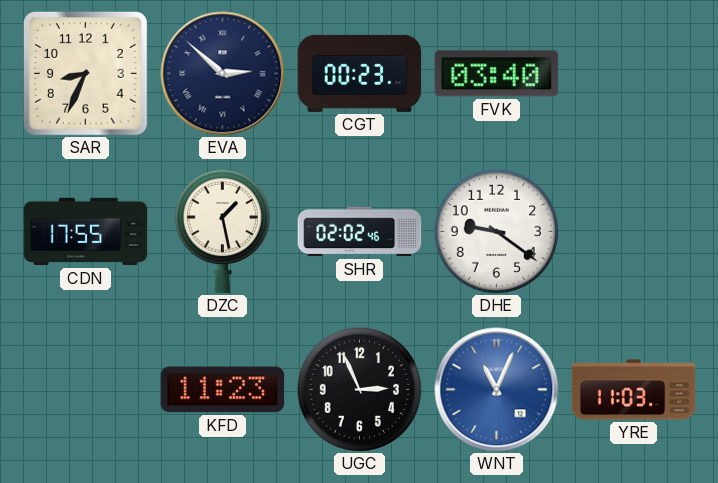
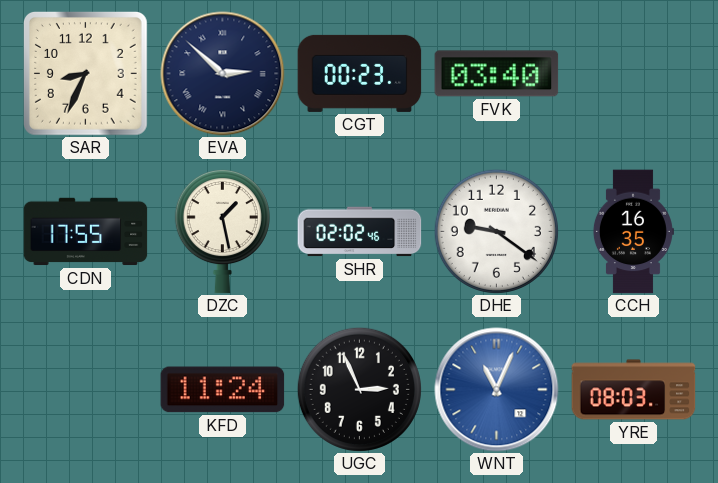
CCH: none -> 16:35 (633, 232)
KFD: 11:23 -> 11:24 (223, 390)
YRE: 11:03 -> 08:03 (634, 390)
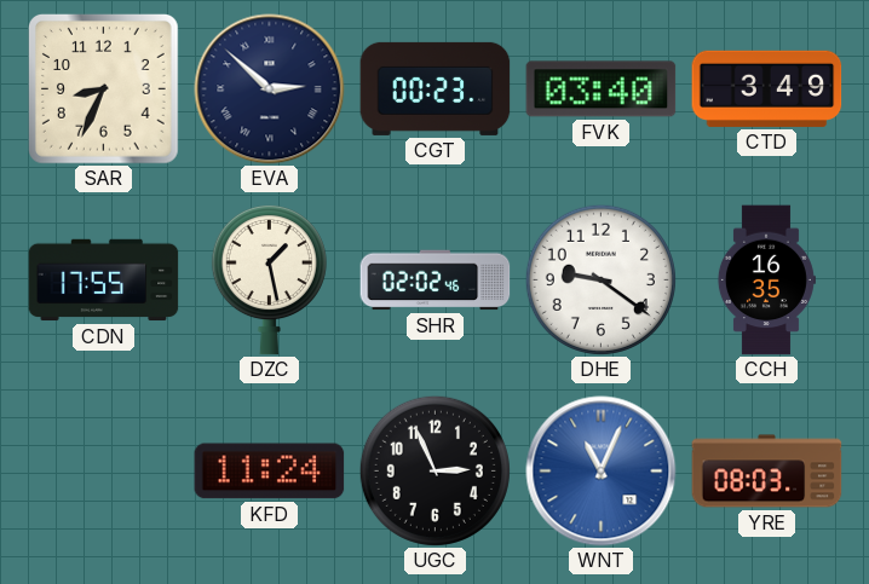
CTD: none -> 3:49 (767, 88)
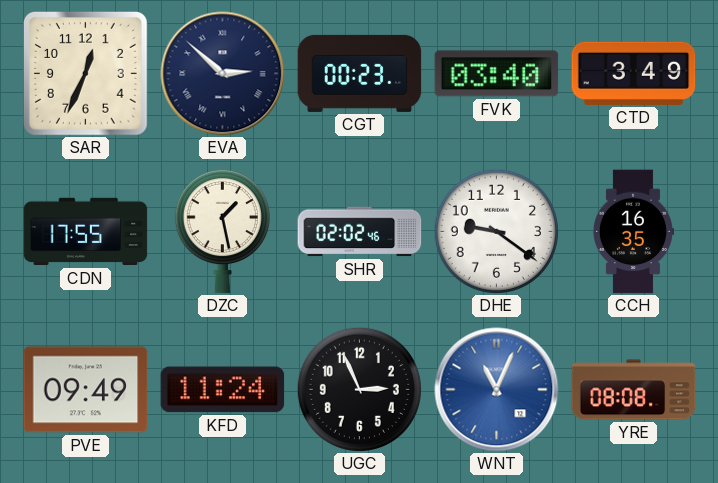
SAR: 8:34 -> 12:34 (85, 73)
PVE: none -> 09:49 (86, 390)
YRE: 08:03 -> 08:08 (634, 390)
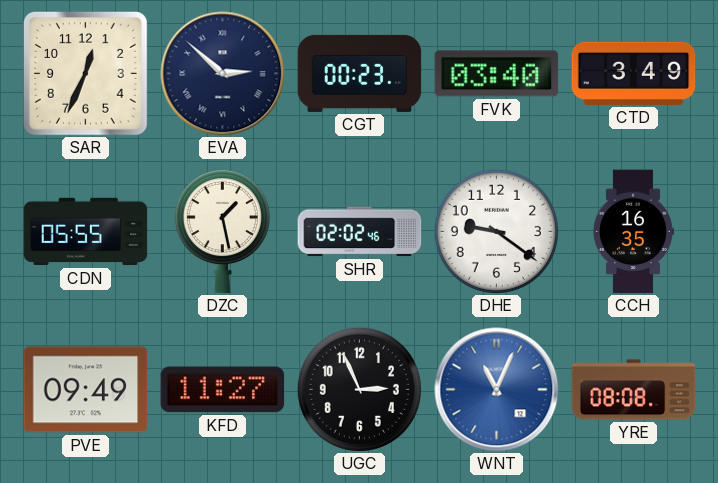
CDN: 17:55 -> 05:55 (86, 232)
KFD: 11:24 -> 11:27 (223, 390)
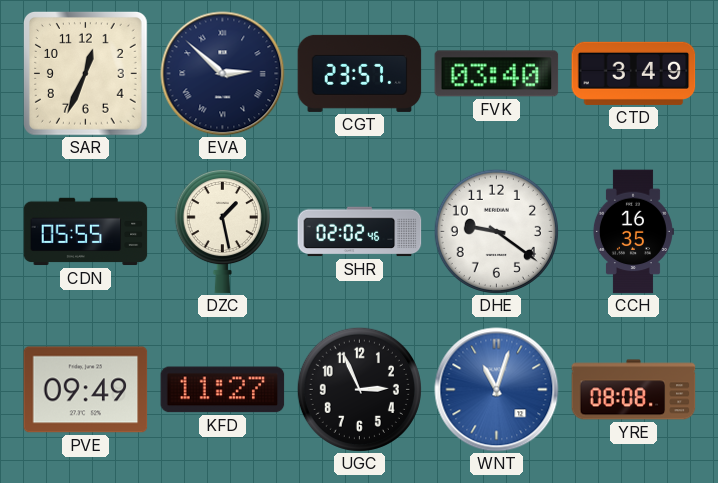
CGT: 00:23 -> 23:57 (360, 73)
WNT: 11:04 -> 11:03 (497, 390)
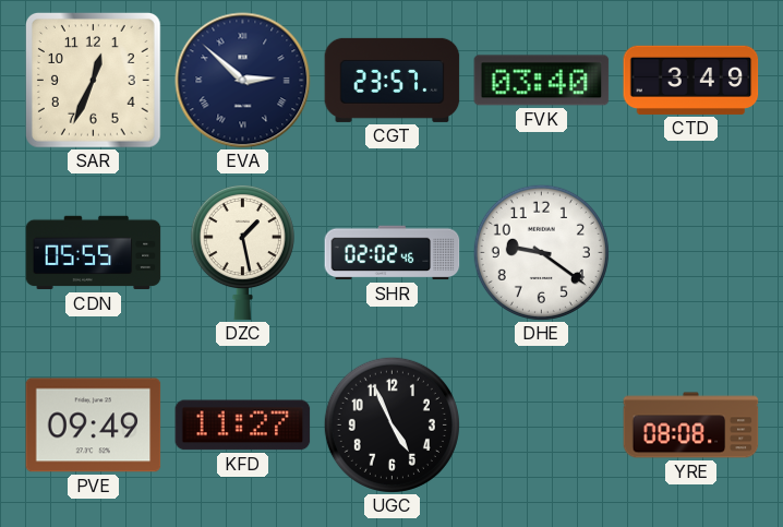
CCH: 16:35 -> none (633, 232)
UGC: 2:56 -> 4:56 (391, 424)
WNT: 11:03 -> none (497, 390)
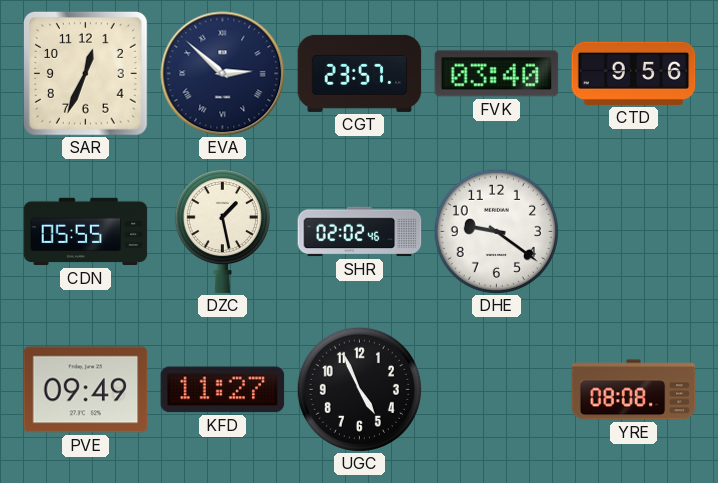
CTD: 3:49 -> 9:56 (634, 73)
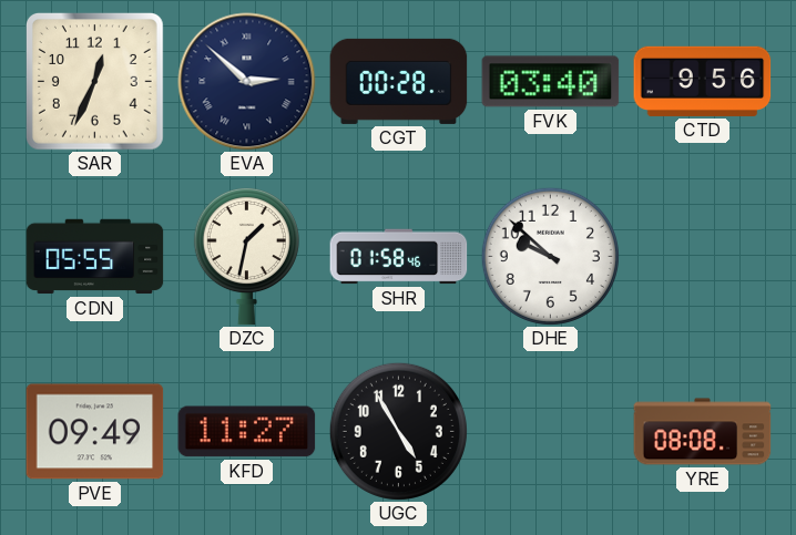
CGT: 23:57 -> 00:28 (399, 81)
DZC: 1:28 -> 1:32 (246, 256)
SHR: 02:02 -> 01:58 (399, 257)
DHE: 9:21 -> 9:52 (550, 256)
UGC: 4:56 -> 4:55 (398, 431)
